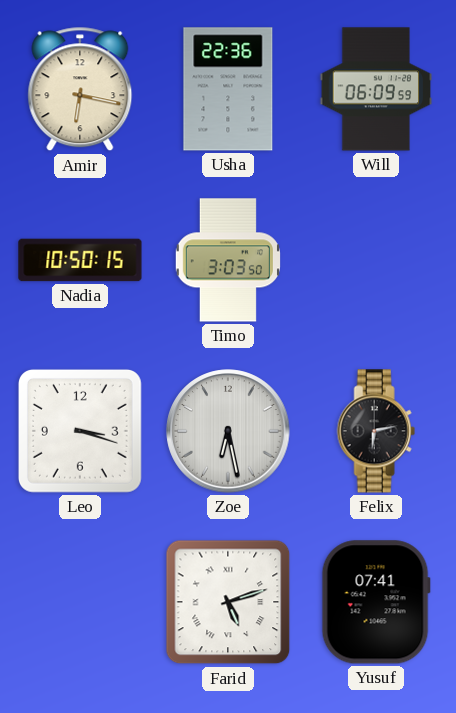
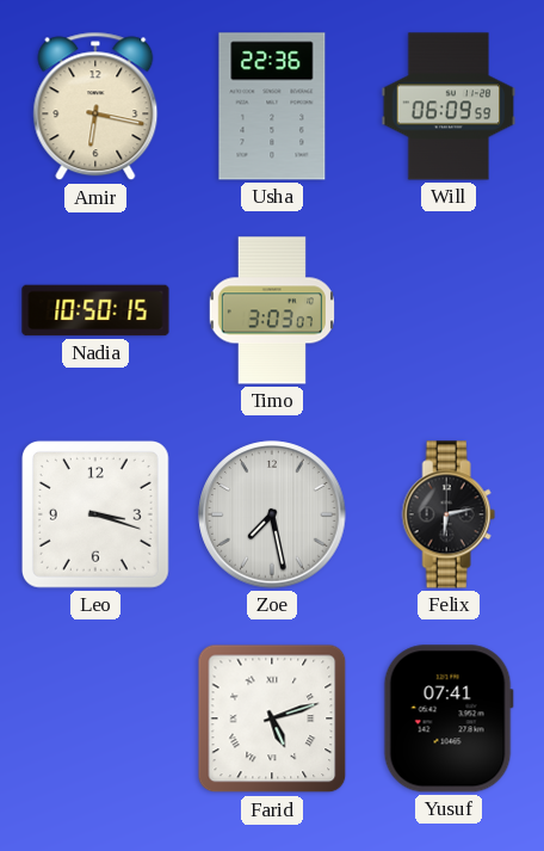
Timo: 3:03:50 -> 3:03:07 (272, 310)
Zoe: 6:28 -> 7:28 (272, 514)
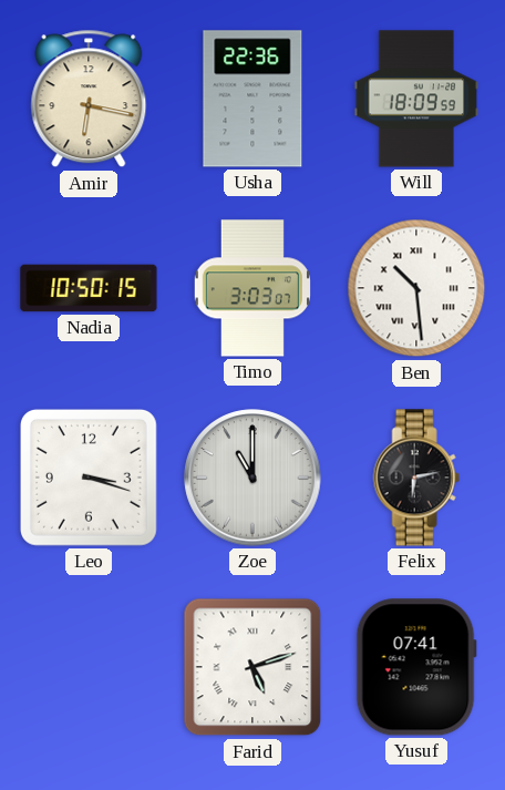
Will: 06:09 -> 18:09 (416, 99)
Ben: none -> 10:29 (416, 288)
Zoe: 7:28 -> 11:00 (252, 478)
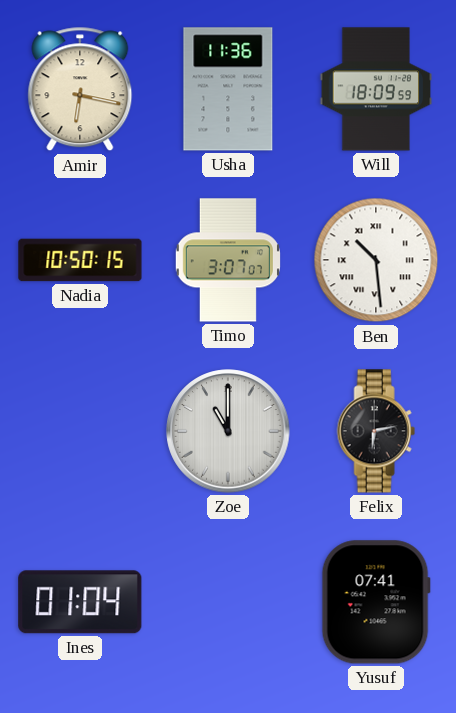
Usha: 22:36 -> 11:36 (228, 89)
Timo: 3:03 -> 3:07 (228, 260)
Leo: 3:18 -> none (89, 478)
Ines: none -> 01:04 (80, 602)
Farid: 5:12 -> none (252, 667)
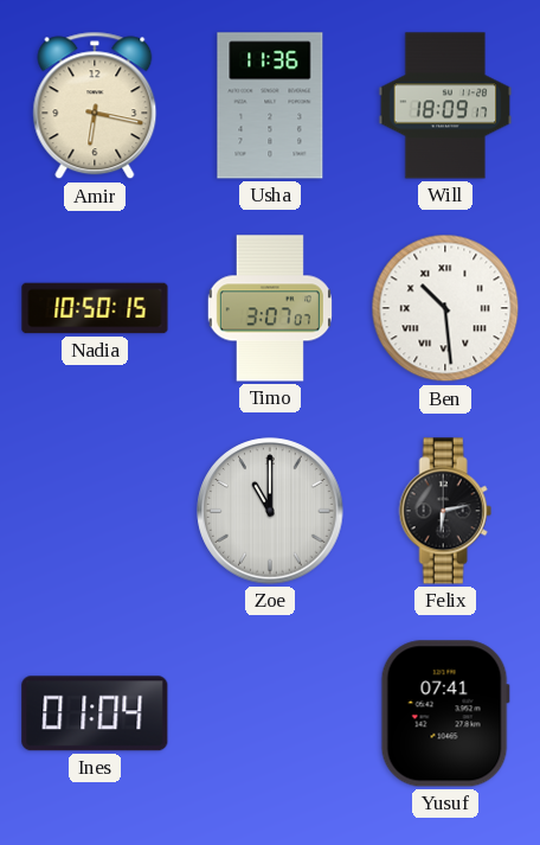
Will: 18:09:59 -> 18:09:17 (445, 105)
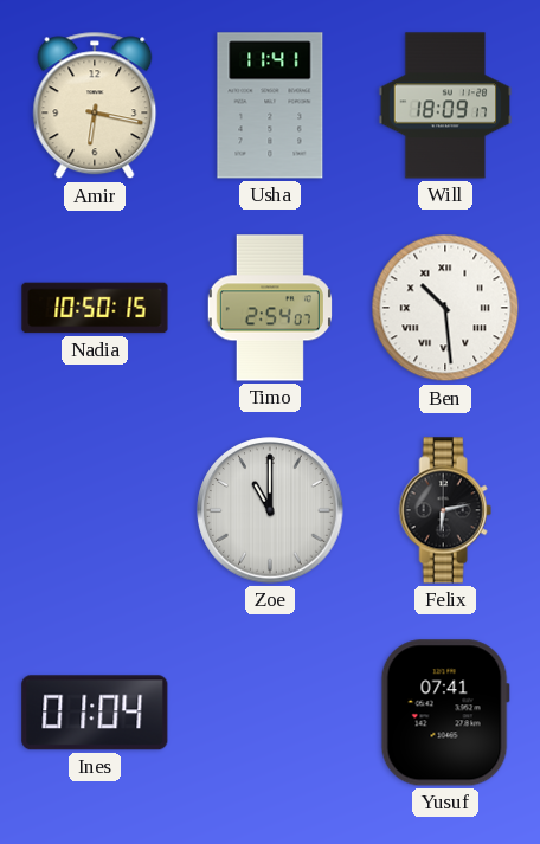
Usha: 11:36 -> 11:41 (270, 105)
Timo: 3:07 -> 2:54 (270, 308)
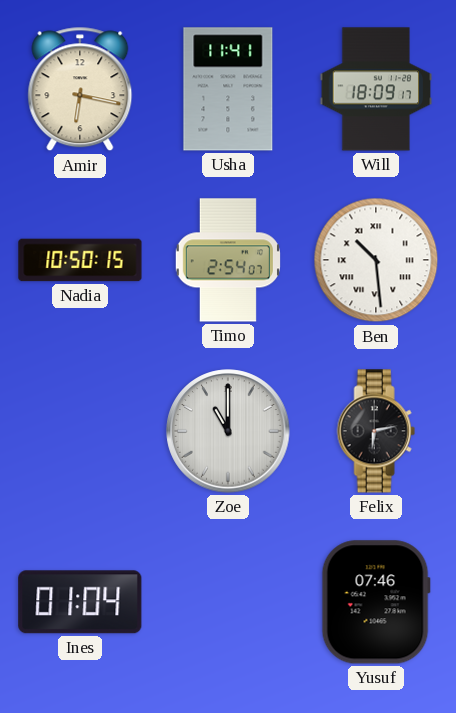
Yusuf: 07:41 -> 07:46 (376, 602)
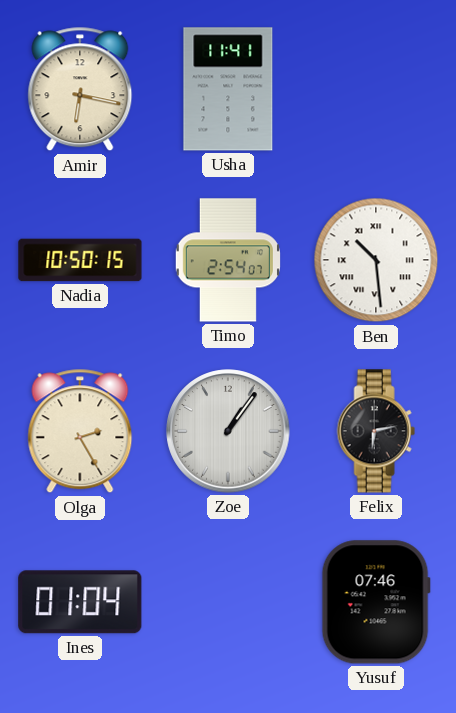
Will: 18:09 -> none (376, 89)
Olga: none -> 2:25 (80, 431)
Zoe: 11:00 -> 1:06 (228, 431)
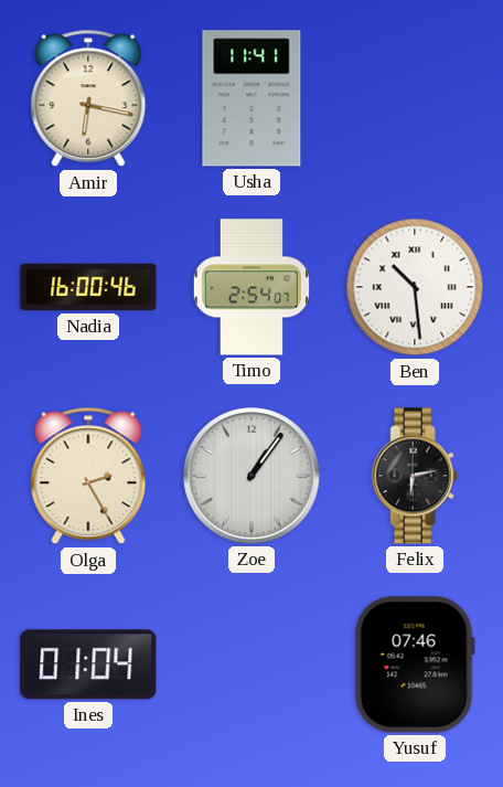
Nadia: 10:50 -> 16:00 (88, 287)
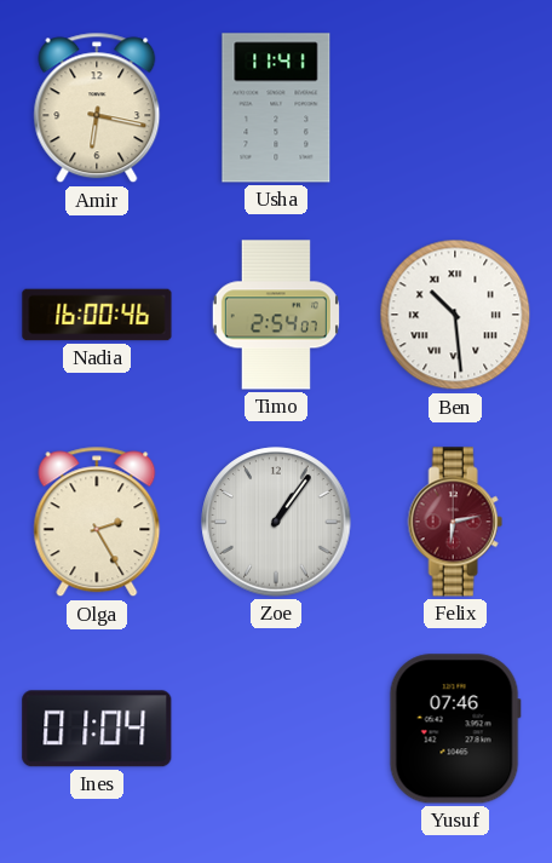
Felix dial: black -> burgundy (455, 522)
